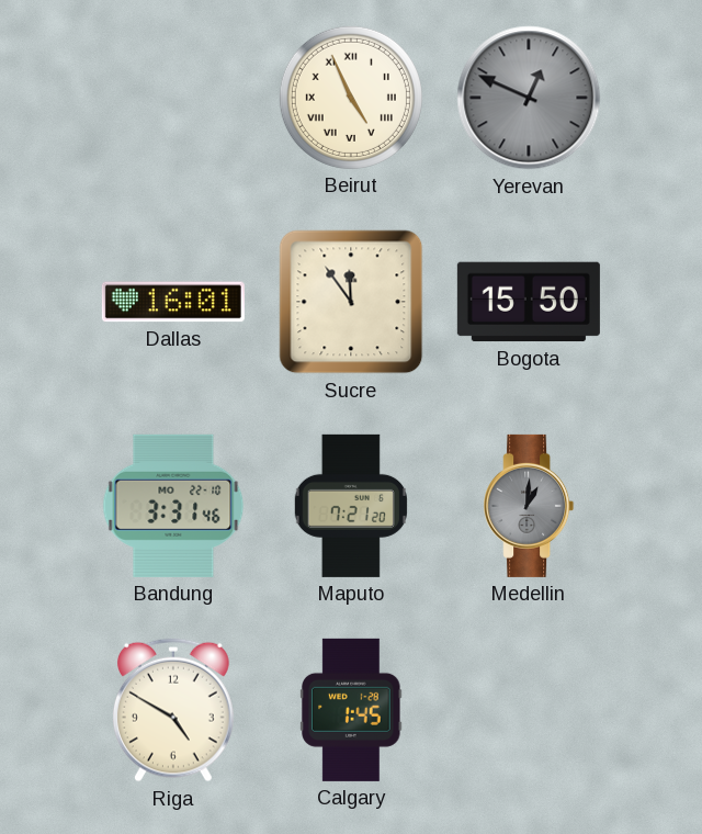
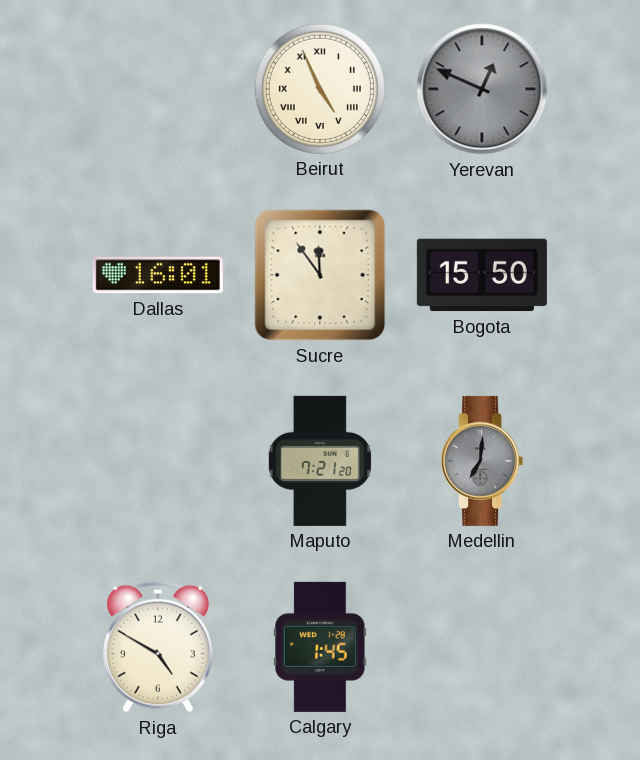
Bandung: 3:31 -> none (173, 506)
Medellin: 1:01 -> 7:01 (482, 461)
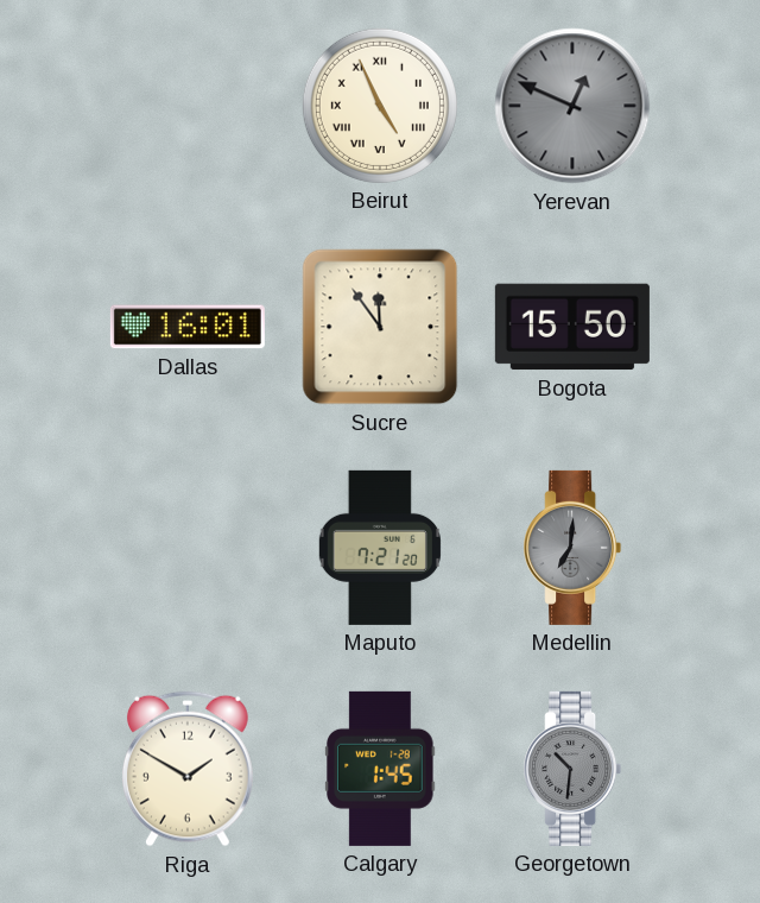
Riga: 4:50 -> 1:50 (188, 769)
Georgetown: none -> 10:31 (572, 769)
